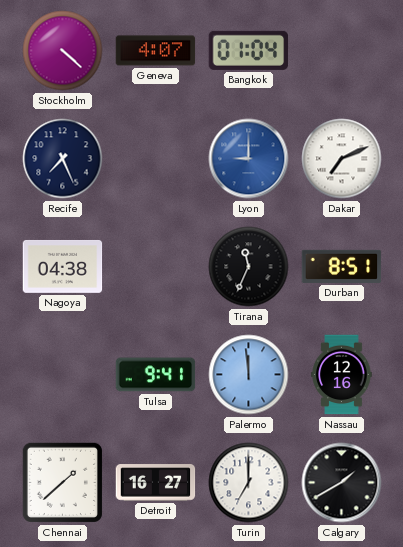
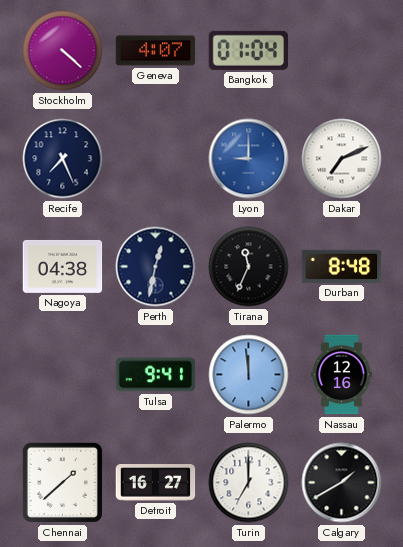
Perth: none -> 12:32 (156, 267)
Durban: 8:51 -> 8:48 (342, 266)
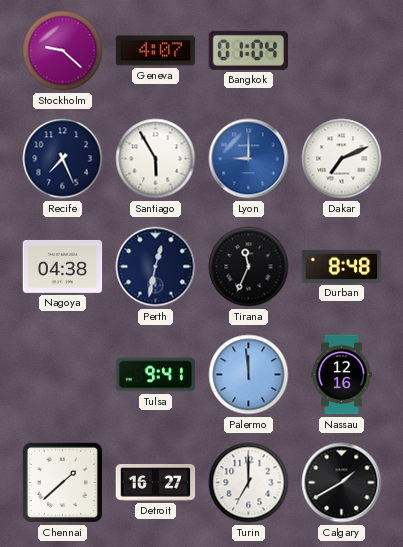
Stockholm: 4:22 -> 9:22 (63, 51)
Santiago: none -> 5:55 (156, 159)
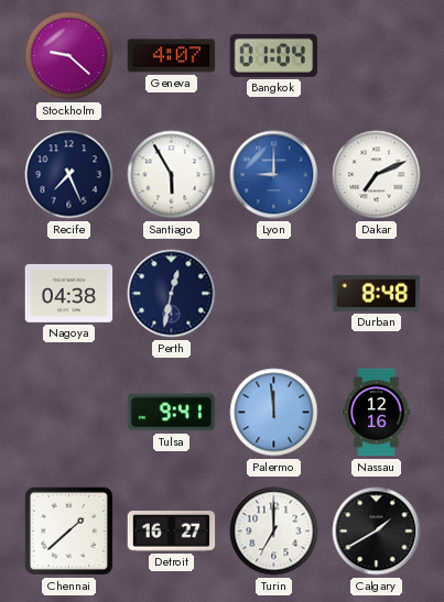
Tirana: 11:34 -> none (249, 267)
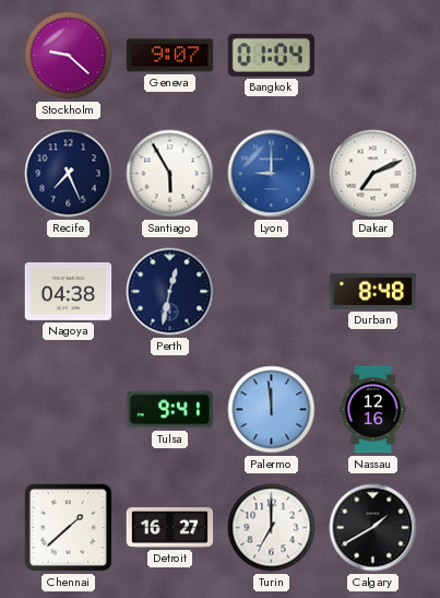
Geneva: 4:07 -> 9:07 (170, 56)
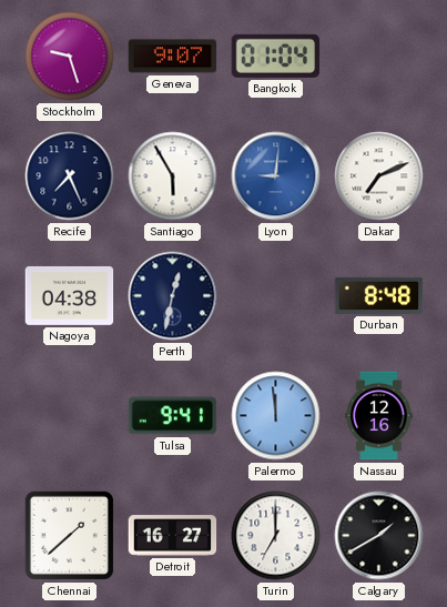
Stockholm: 9:22 -> 9:27 (70, 57)
Lyon: 9:00 -> 9:01 (276, 176)
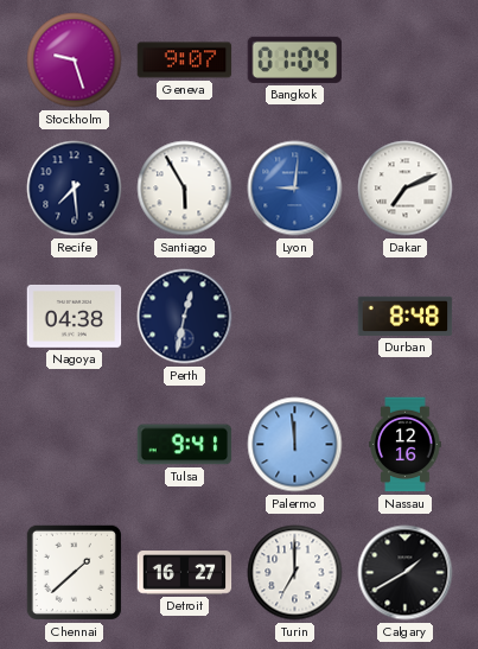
Recife: 7:26 -> 7:29 (75, 189)
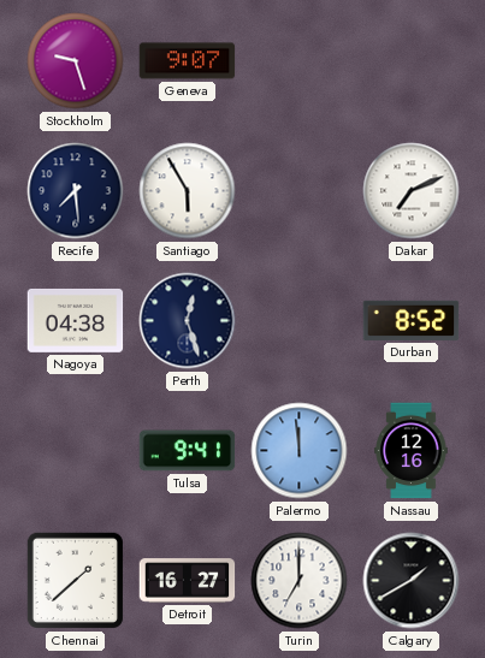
Bangkok: 01:04 -> none (295, 59)
Lyon: 9:01 -> none (295, 189)
Perth: 12:32 -> 12:27 (188, 321)
Durban: 8:48 -> 8:52 (412, 320)
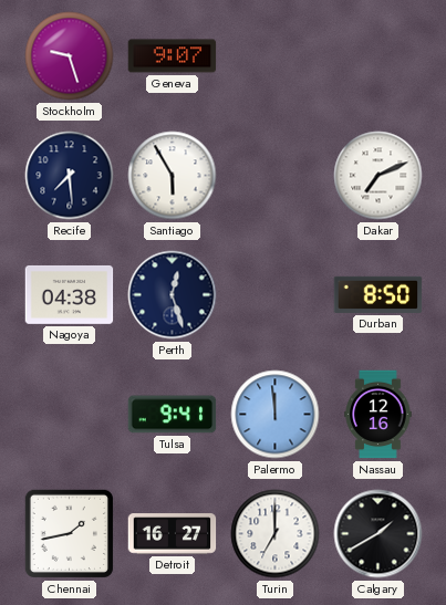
Durban: 8:52 -> 8:50 (378, 294)
Chennai: 1:38 -> 1:43 (69, 533)
